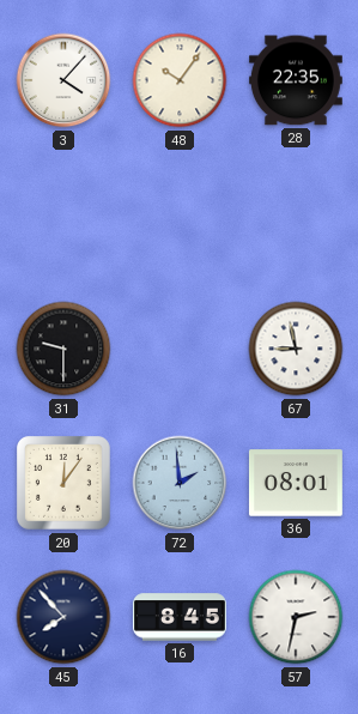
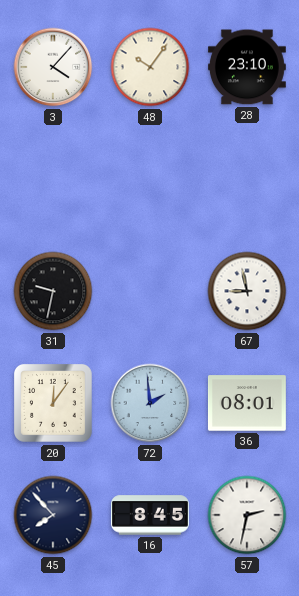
28: 22:35 -> 23:10 (247, 67)
31: 9:30 -> 9:32 (53, 291)
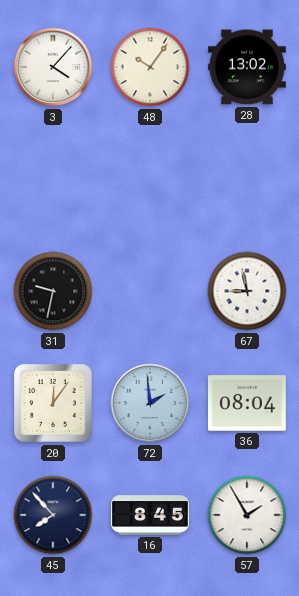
28: 23:10 -> 13:02 (247, 67)
36: 08:01 -> 08:04 (247, 403)
57: 2:32 -> 1:55 (247, 515)
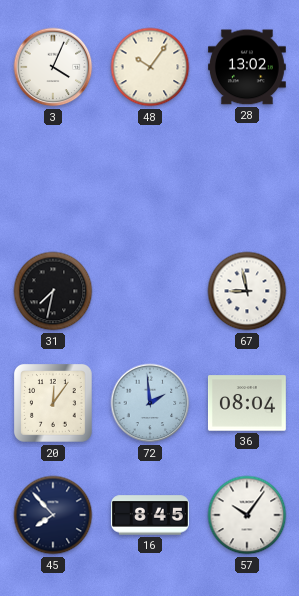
3: 4:07 -> 4:04 (53, 67)
31: 9:32 -> 7:32 (53, 291)
57: 1:55 -> 10:06 (247, 515)
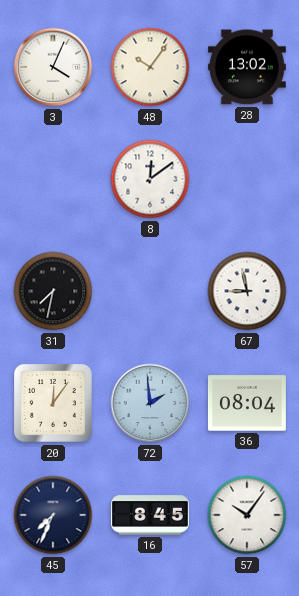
8: none -> 12:09 (150, 179)
45: 7:53 -> 7:34 (53, 515)
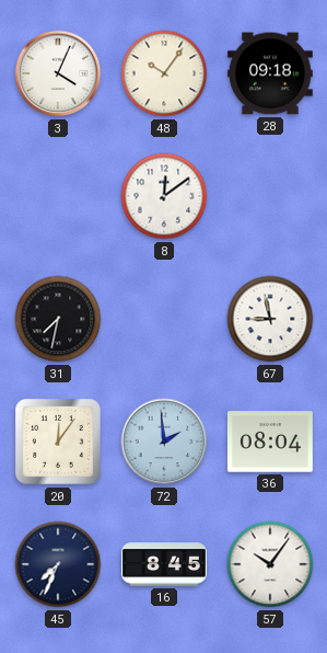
28: 13:02 -> 09:18 (270, 73)
